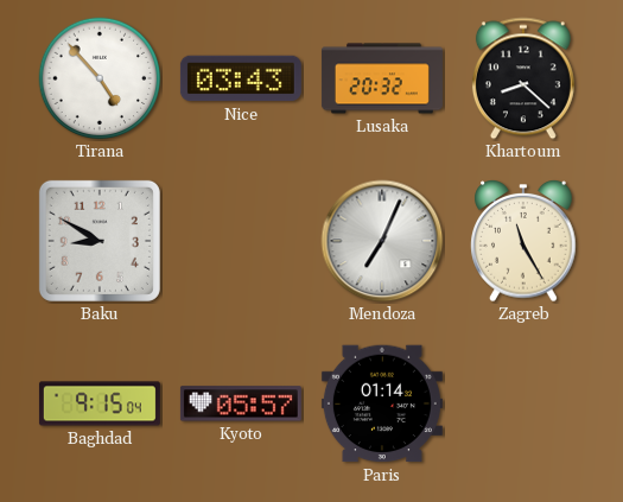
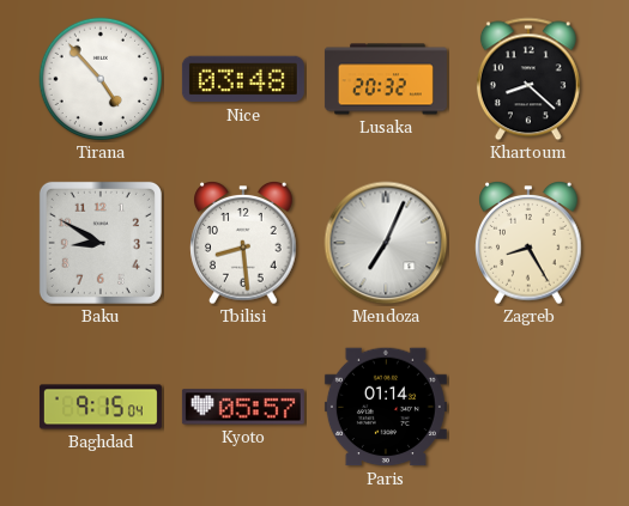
Nice: 03:43 -> 03:48 (243, 79)
Tbilisi: none -> 8:29 (243, 244)
Zagreb: 11:25 -> 8:25 (528, 244)
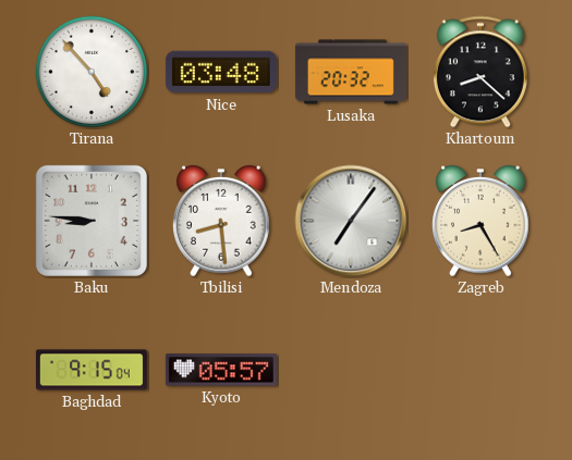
Baku: 8:50 -> 8:46 (92, 221)
Mendoza: 7:04 -> 7:06 (351, 221)
Paris: 01:14 -> none (386, 407)
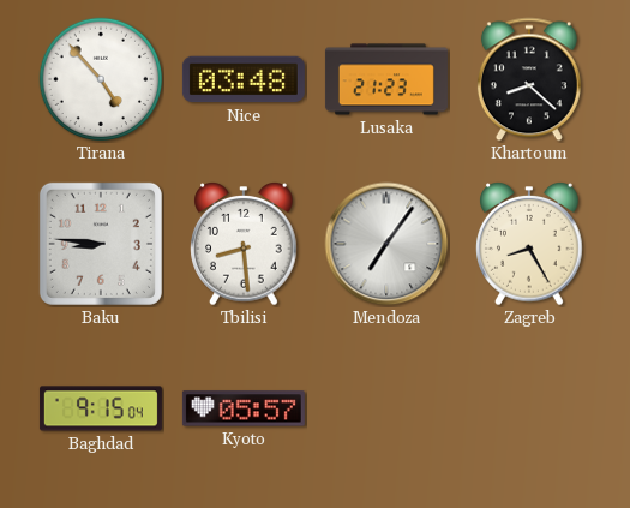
Lusaka: 20:32 -> 21:23 (386, 79)
